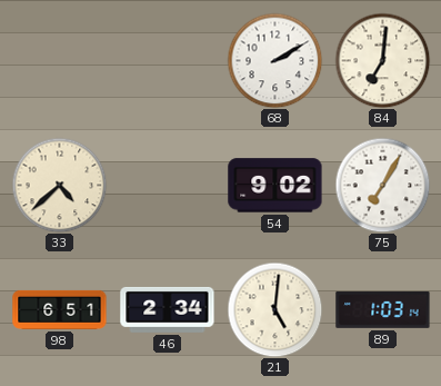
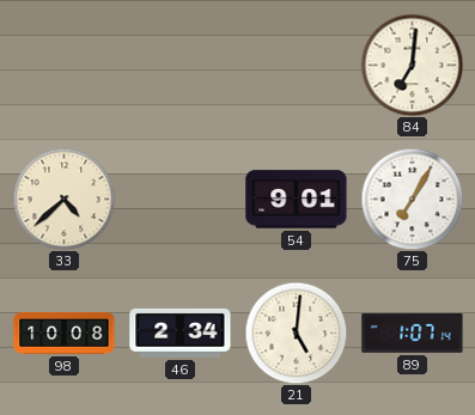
68: 2:10 -> none (274, 60)
54: 9:02 -> 9:01 (297, 200)
98: 6:51 -> 10:08 (65, 332)
89: 1:03 -> 1:07 (413, 332)
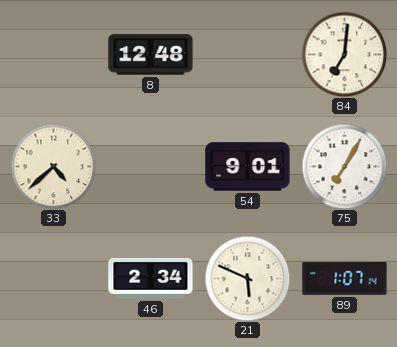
8: none -> 12:48 (151, 55)
98: 10:08 -> none (65, 332)
21: 5:01 -> 5:49 (247, 278)
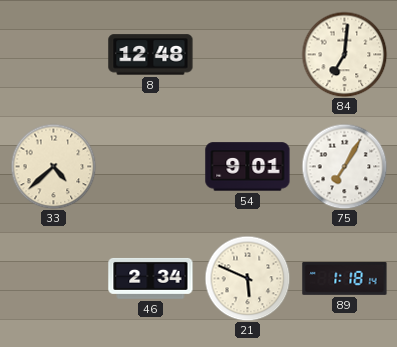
89: 1:07 -> 1:18 (345, 278)
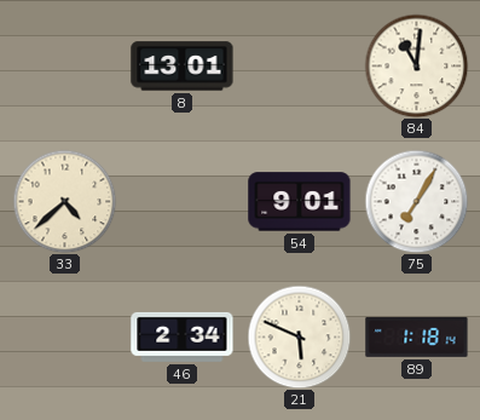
8: 12:48 -> 13:01 (183, 67)
84: 7:01 -> 11:01 (416, 65)
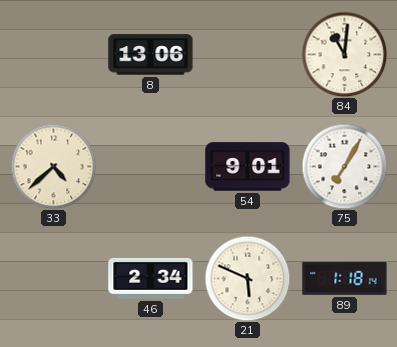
8: 13:01 -> 13:06 (151, 55)
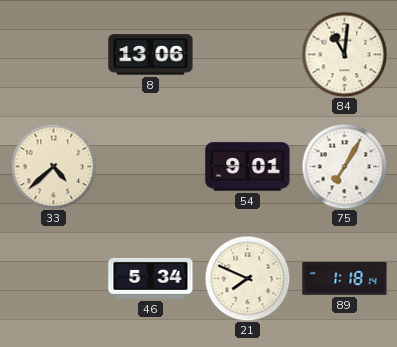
46: 2:34 -> 5:34 (151, 278)
21: 5:49 -> 7:49 (247, 278)
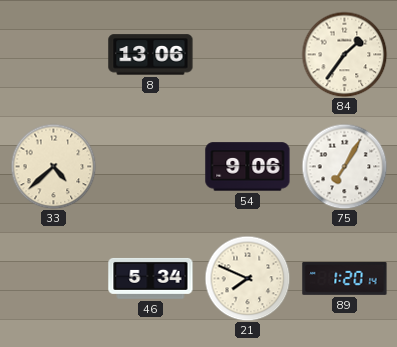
84: 11:01 -> 1:36 (344, 54)
54: 9:01 -> 9:06 (248, 167)
89: 1:18 -> 1:20 (345, 278)
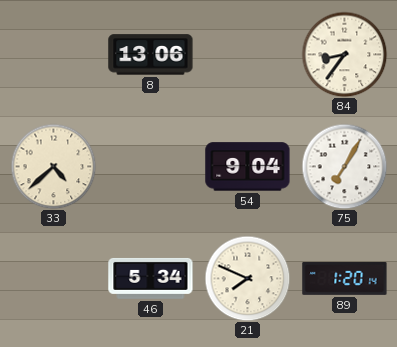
84: 1:36 -> 8:36 (344, 54)
54: 9:06 -> 9:04 (248, 167)
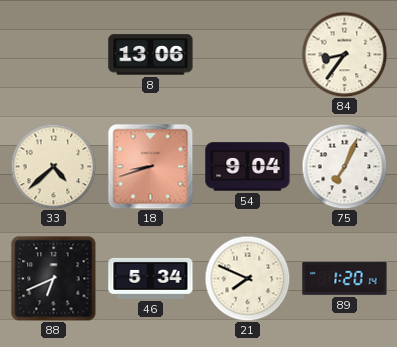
18: none -> 8:42 (150, 166)
75: 7:05 -> 7:04 (344, 166)
88: none -> 6:41 (54, 279)
